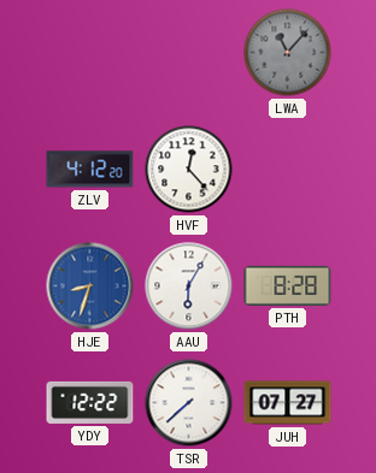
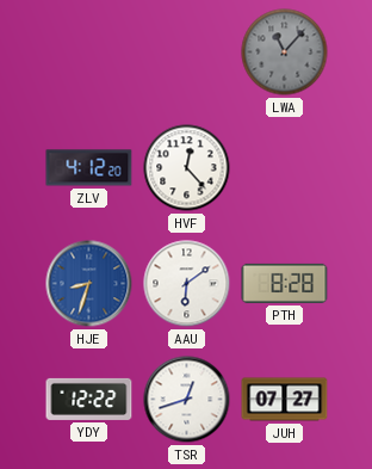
AAU: 6:05 -> 6:09 (187, 284)
TSR: 7:38 -> 12:42 (187, 400)
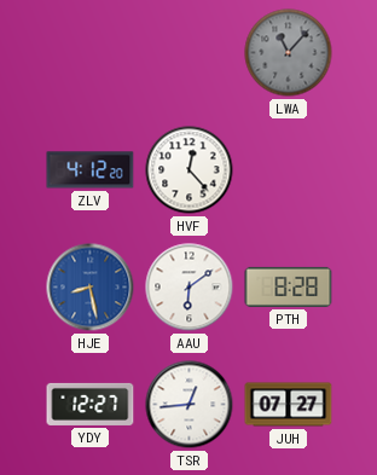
HJE: 8:33 -> 8:28 (91, 288)
YDY: 12:22 -> 12:27 (91, 404)
TSR: 12:42 -> 12:44 (190, 405)
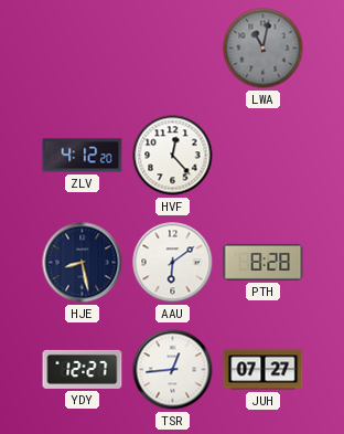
LWA: 11:07 -> 11:02 (264, 49)
HJE dial: blue -> navy (83, 263)
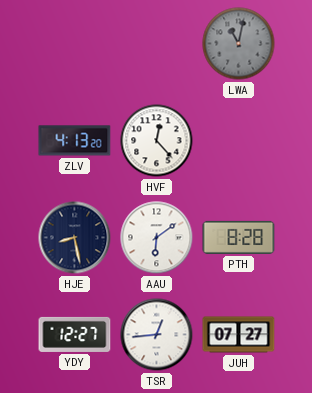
ZLV: 4:12 -> 4:13 (75, 141)
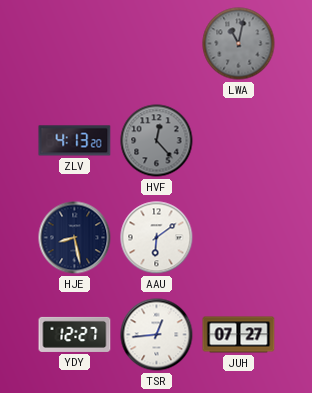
HVF dial: white -> grey (157, 141)
PTH: 8:28 -> none (239, 237)
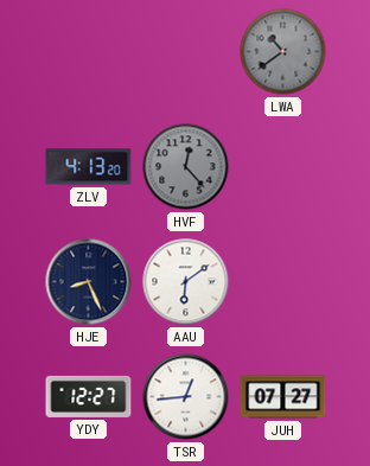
LWA: 11:02 -> 10:39 (283, 52)
HJE: 8:28 -> 8:26 (89, 282)
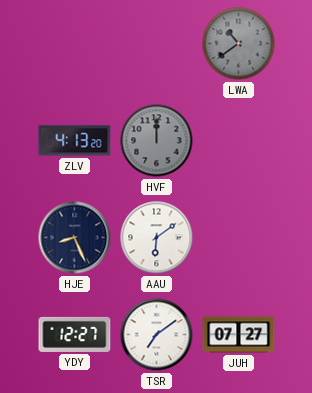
HVF: 12:23 -> 12:00 (157, 141)
TSR: 12:44 -> 7:09 (157, 335)
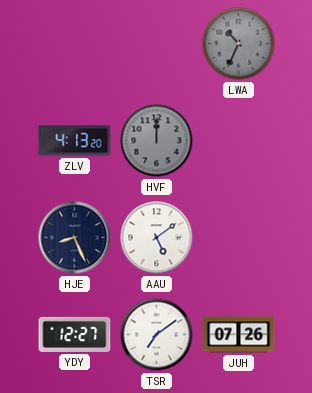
LWA: 10:39 -> 10:34 (239, 44)
AAU: 6:09 -> 5:09 (157, 238)
JUH: 07:27 -> 07:26 (239, 335)
